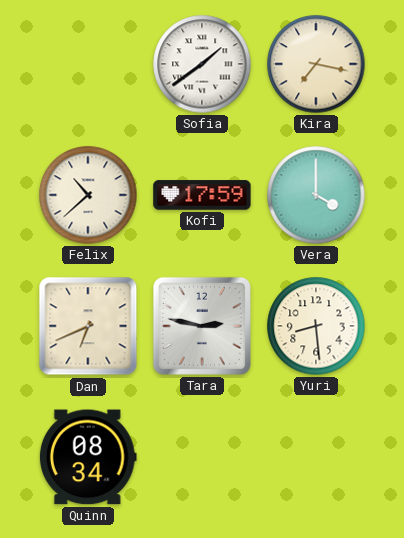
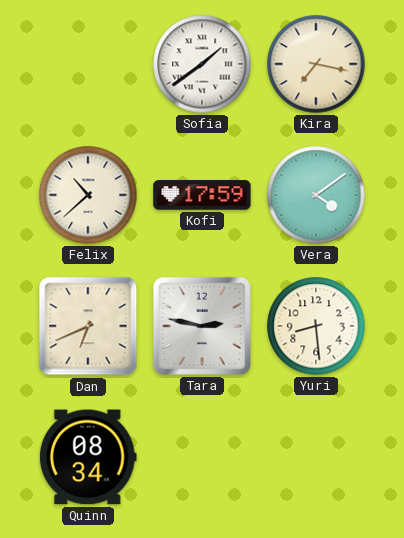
Vera: 4:00 -> 4:09 (316, 195)
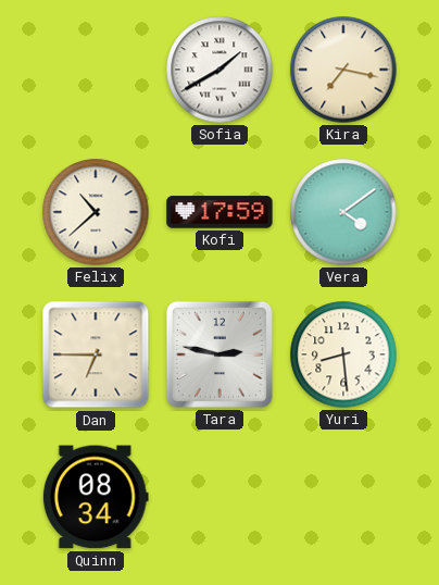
Sofia: 1:39 -> 1:40 (220, 70)
Dan: 6:41 -> 6:45 (96, 354)
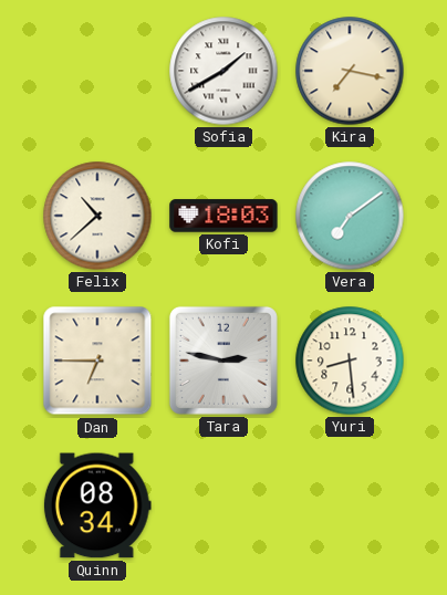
Kofi: 17:59 -> 18:03 (224, 216)
Vera: 4:09 -> 7:09 (350, 216)
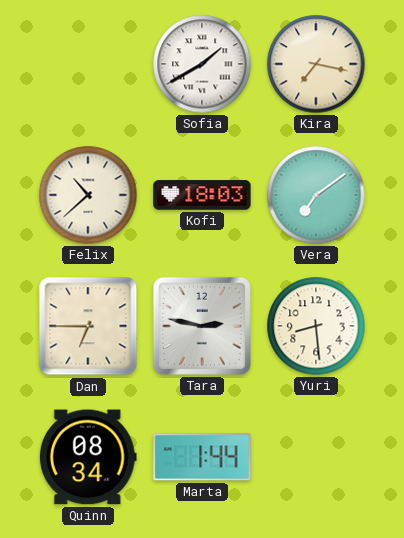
Marta: none -> 1:44 (202, 457)
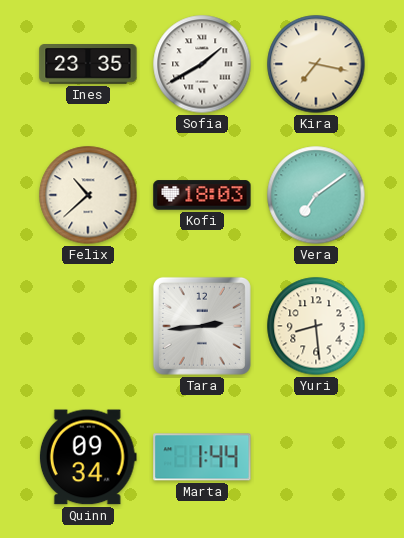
Ines: none -> 23:35 (88, 64)
Dan: 6:45 -> none (88, 326)
Tara: 2:47 -> 2:44 (202, 326)
Quinn: 08:34 -> 09:34 (88, 457)
